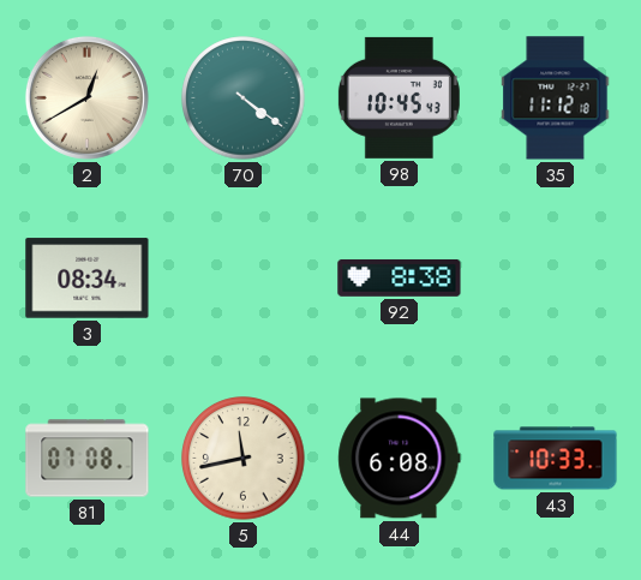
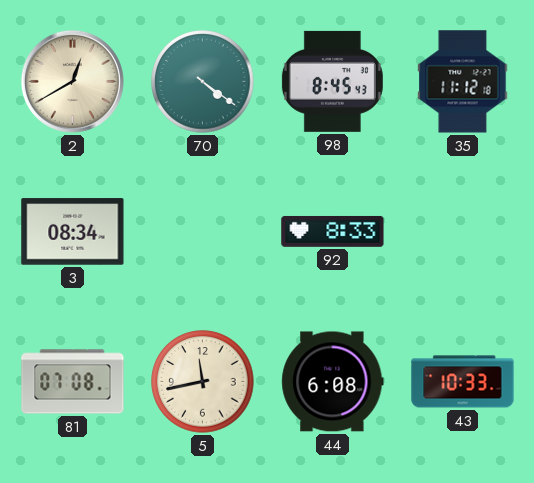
98: 10:45 -> 8:45 (332, 81)
92: 8:38 -> 8:33 (333, 231)
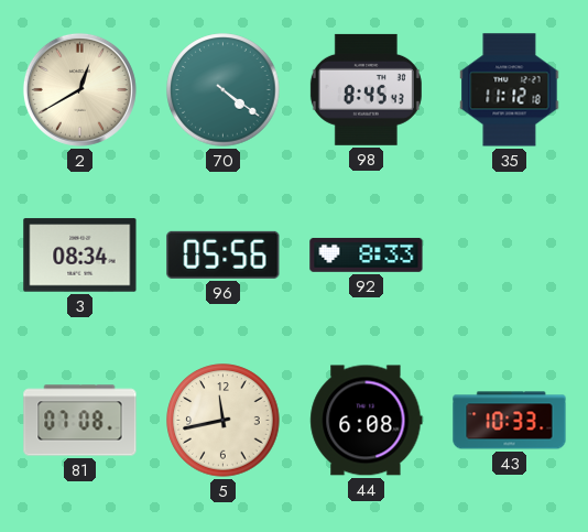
96: none -> 05:56 (224, 254)
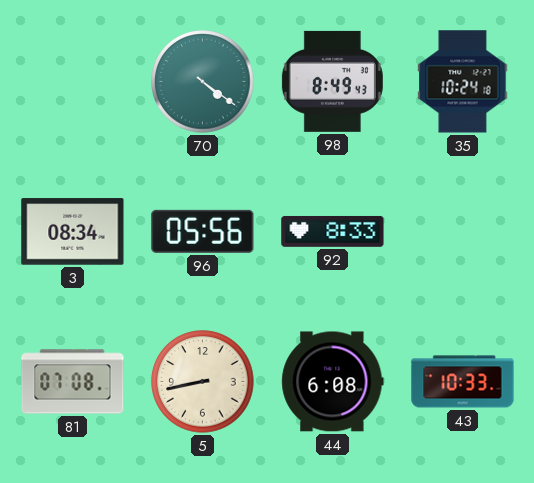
2: 12:40 -> none (79, 89)
98: 8:45 -> 8:49 (332, 81)
35: 11:12 -> 10:24 (463, 82)
5: 11:43 -> 8:43 (203, 382)
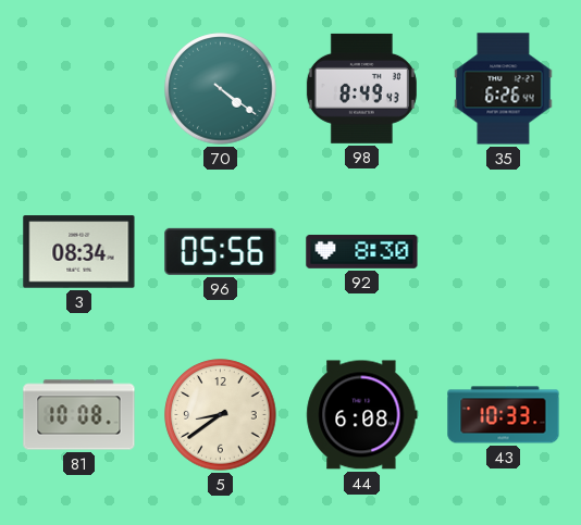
35: 10:24 -> 6:26 (504, 89)
92: 8:33 -> 8:30 (362, 251)
81: 07:08 -> 10:08 (79, 415)
5: 8:43 -> 8:39 (221, 415)
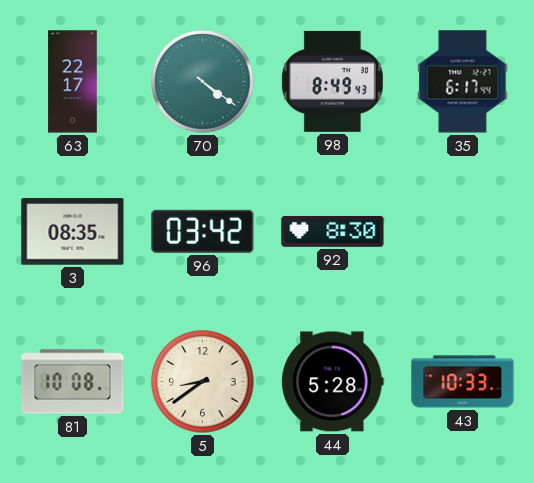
63: none -> 22:17 (73, 82)
35: 6:26 -> 6:17 (463, 82)
3: 08:34 -> 08:35 (73, 232)
96: 05:56 -> 03:42 (203, 231)
44: 6:08 -> 5:28 (333, 382)
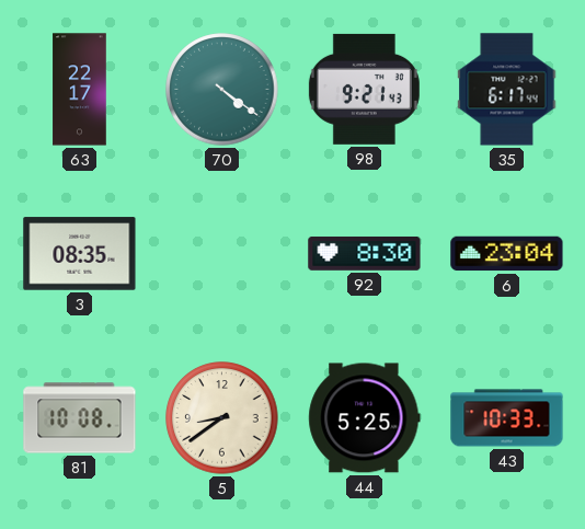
98: 8:49 -> 9:21 (364, 89)
96: 03:42 -> none (203, 231)
6: none -> 23:04 (507, 254)
44: 5:28 -> 5:25 (365, 418)
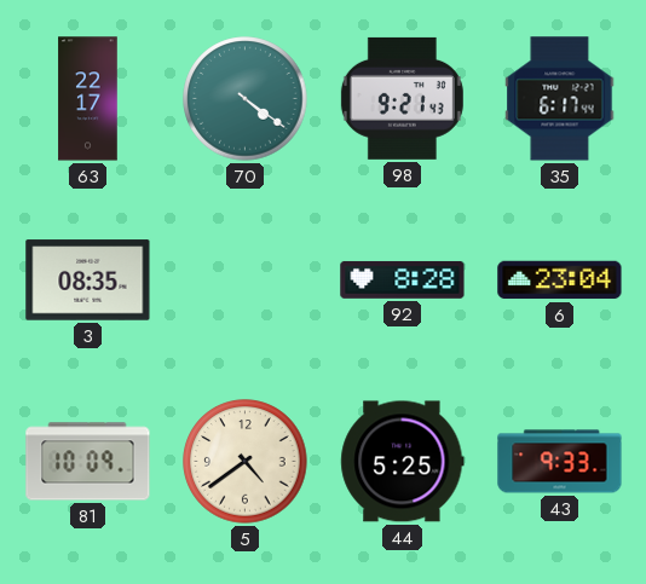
92: 8:30 -> 8:28 (403, 279)
81: 10:08 -> 10:09 (88, 462)
5: 8:39 -> 4:39 (246, 462)
43: 10:33 -> 9:33 (560, 462)
